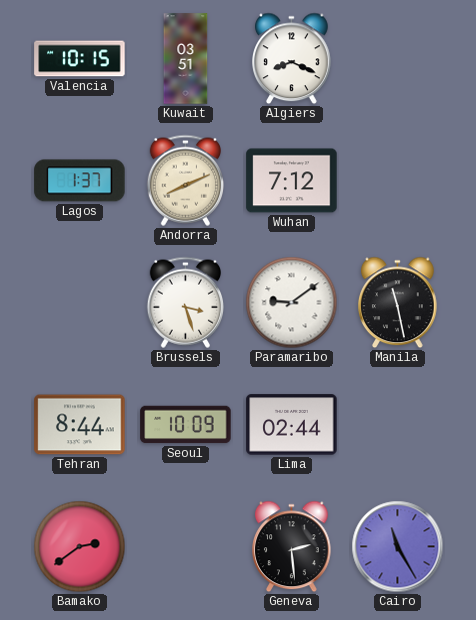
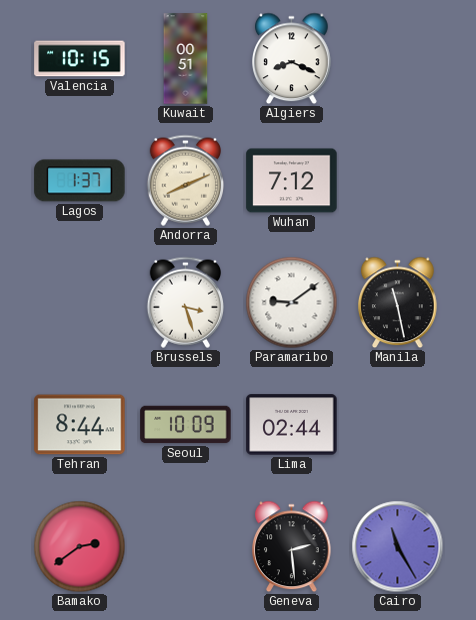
Kuwait: 03:51 -> 00:51 (186, 59)
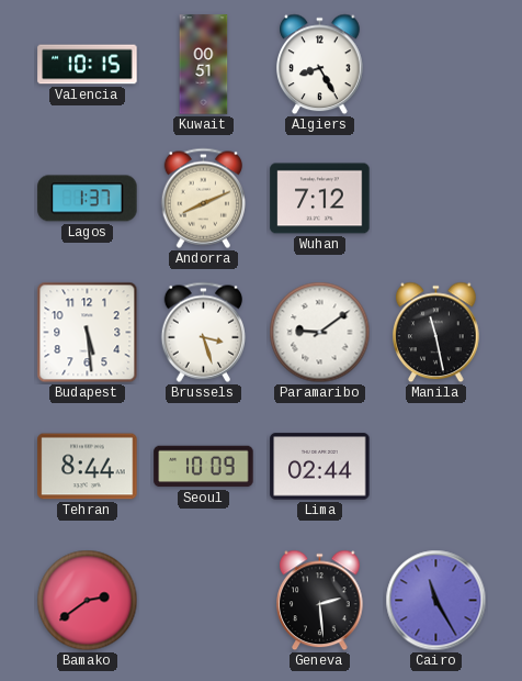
Algiers: 8:19 -> 8:25 (320, 65)
Budapest: none -> 5:29 (88, 333)
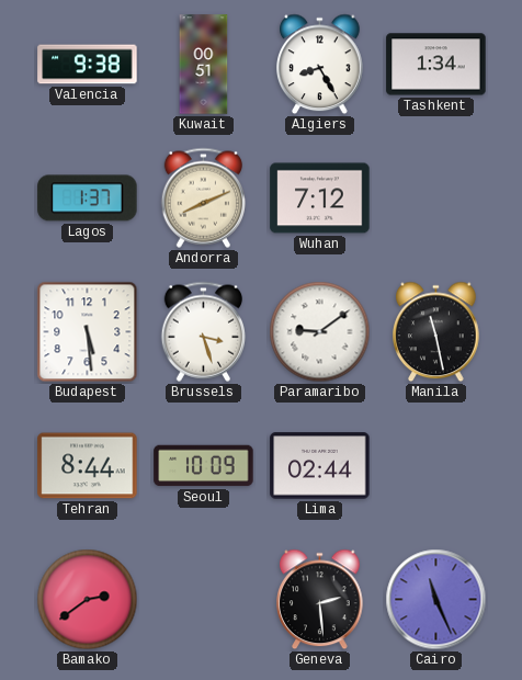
Valencia: 10:15 -> 9:38 (88, 65)
Tashkent: none -> 1:34 (436, 65)
Cairo: 11:25 -> 11:26 (436, 600)
